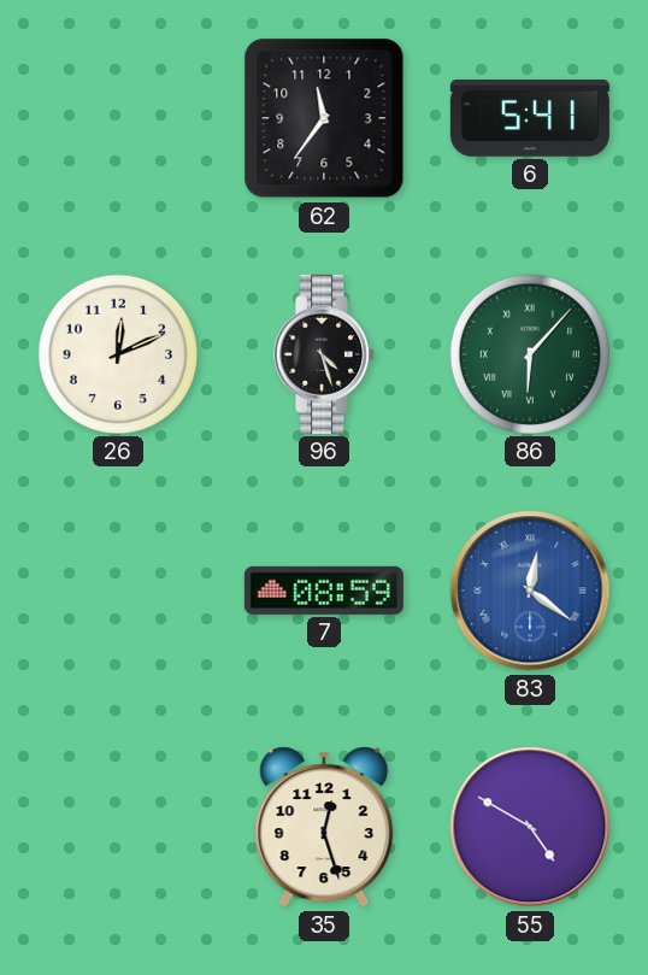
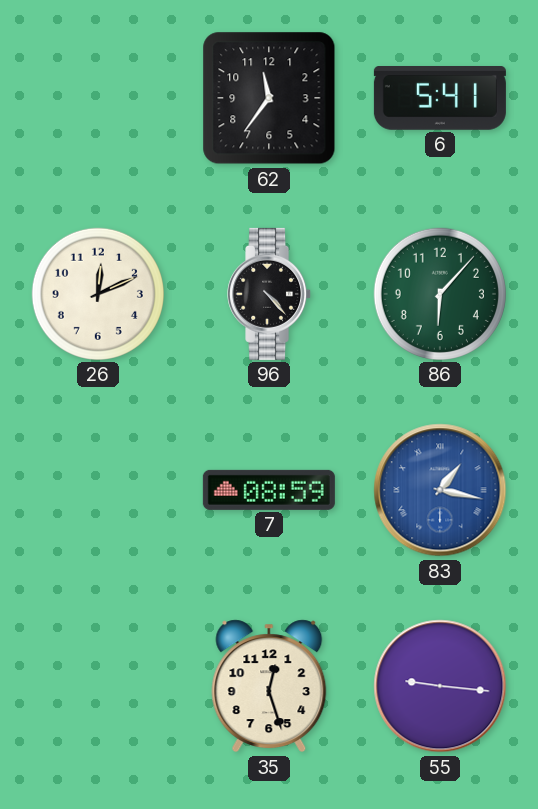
96: 4:27 -> 4:23 (270, 294)
86 numerals: Roman -> Arabic (440, 294)
83: 12:21 -> 1:17 (440, 490)
55: 4:50 -> 9:16 (440, 686)
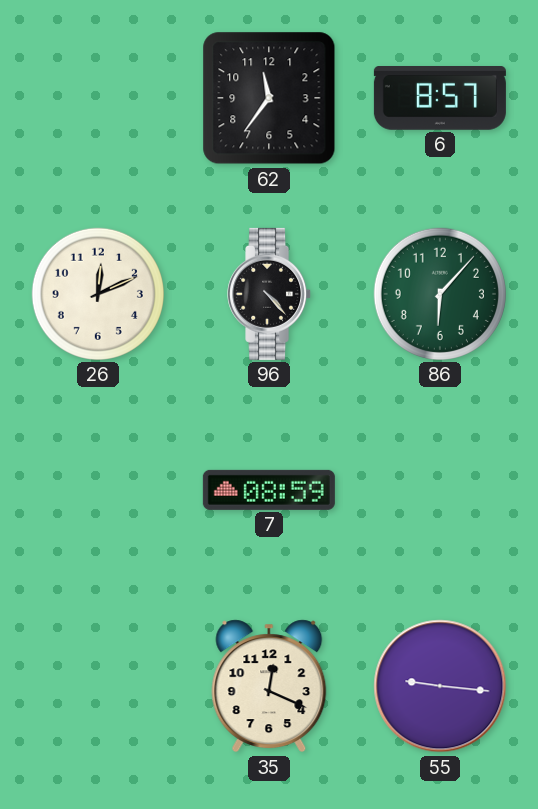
6: 5:41 -> 8:57 (440, 99)
83: 1:17 -> none (440, 490)
35: 12:27 -> 12:19 (269, 686)
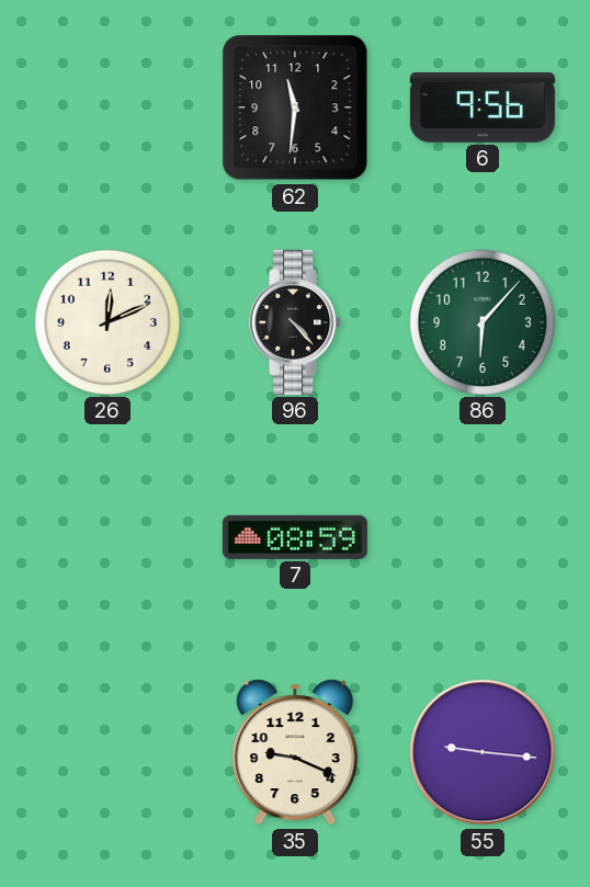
62: 11:36 -> 11:31 (295, 107)
6: 8:57 -> 9:56 (483, 109)
35: 12:19 -> 9:19 (295, 752)
